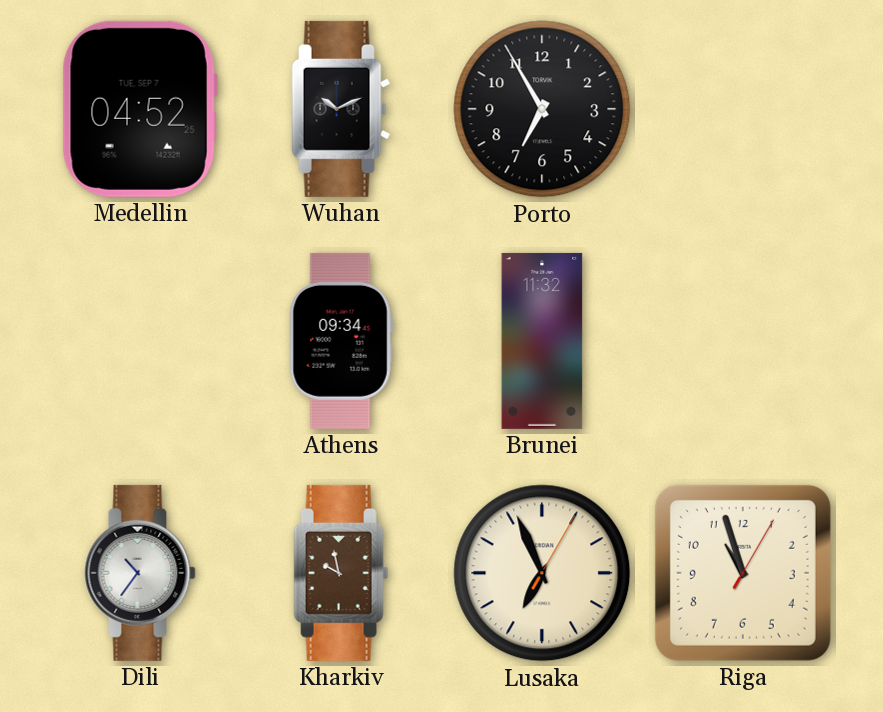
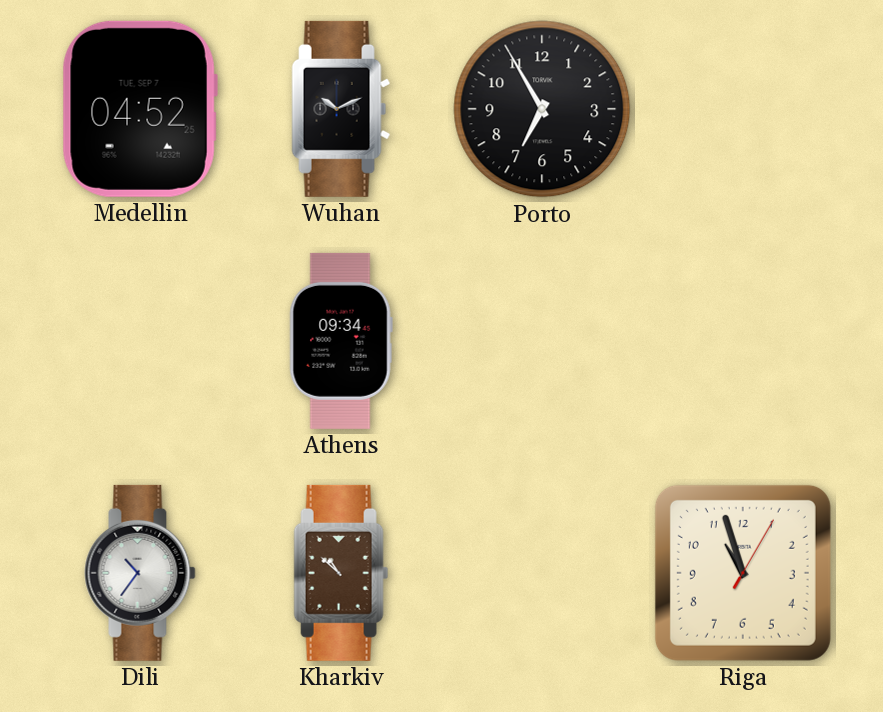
Brunei: 11:32 -> none (542, 341)
Kharkiv: 9:58 -> 10:52 (341, 573)
Lusaka: 6:56 -> none (542, 573)
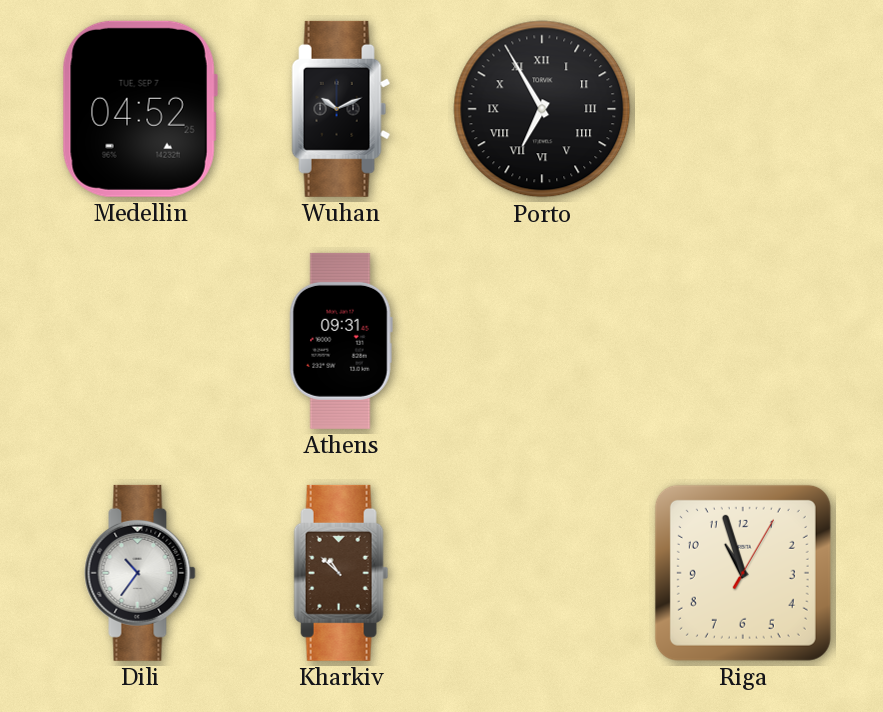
Porto numerals: Arabic -> Roman (542, 109)
Athens: 09:34 -> 09:31 (341, 341)
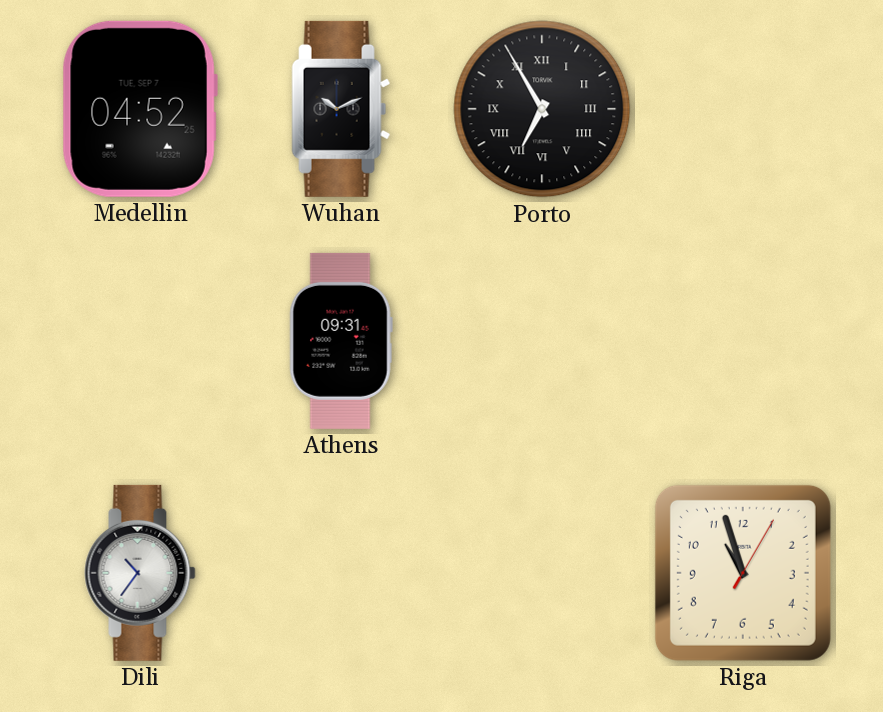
Kharkiv: 10:52 -> none (341, 573)
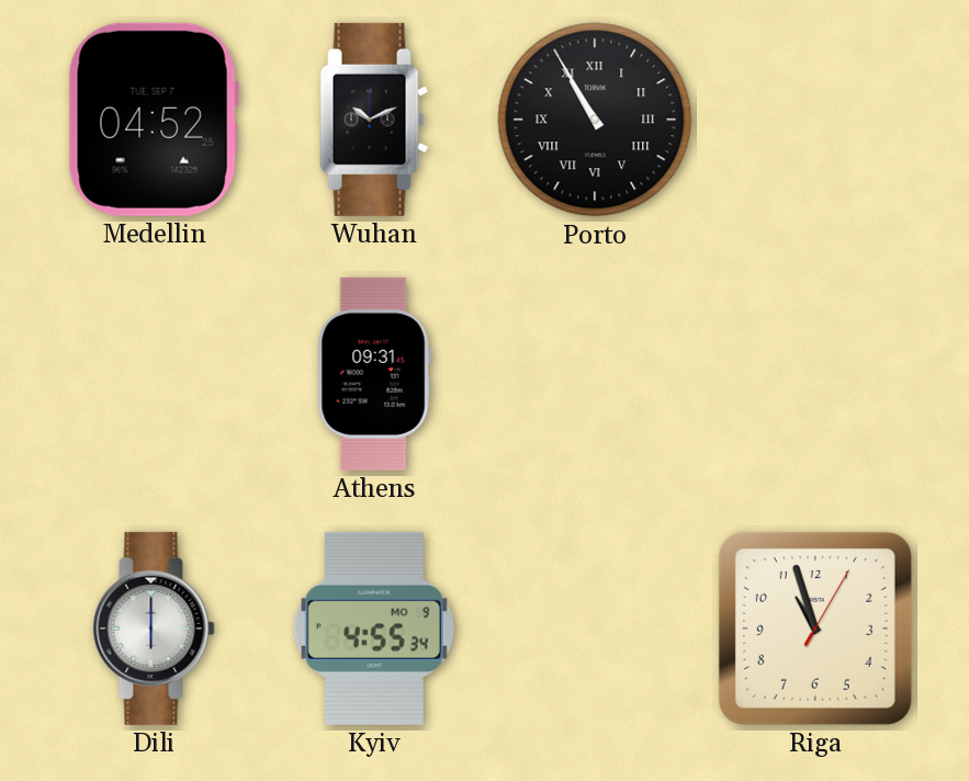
Porto: 6:55 -> 10:55 (595, 120)
Dili: 10:36 -> 6:00 (154, 629)
Kyiv: none -> 4:55 (374, 629)
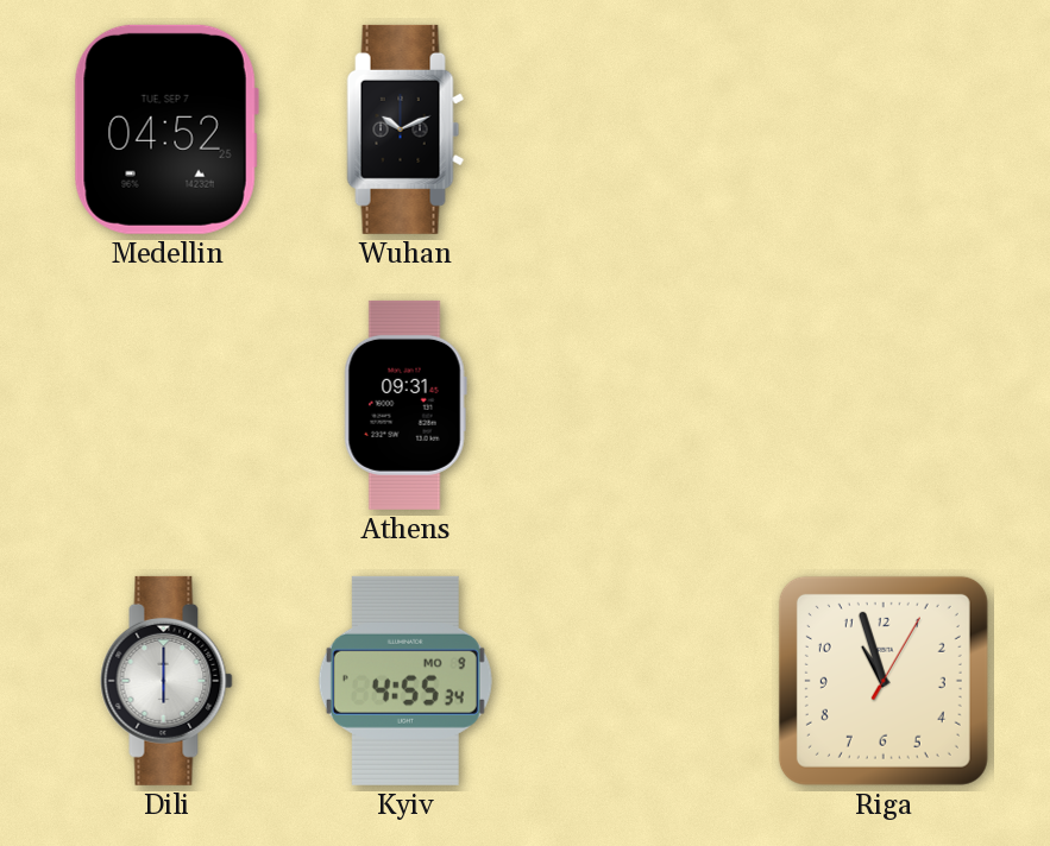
Porto: 10:55 -> none (595, 120)
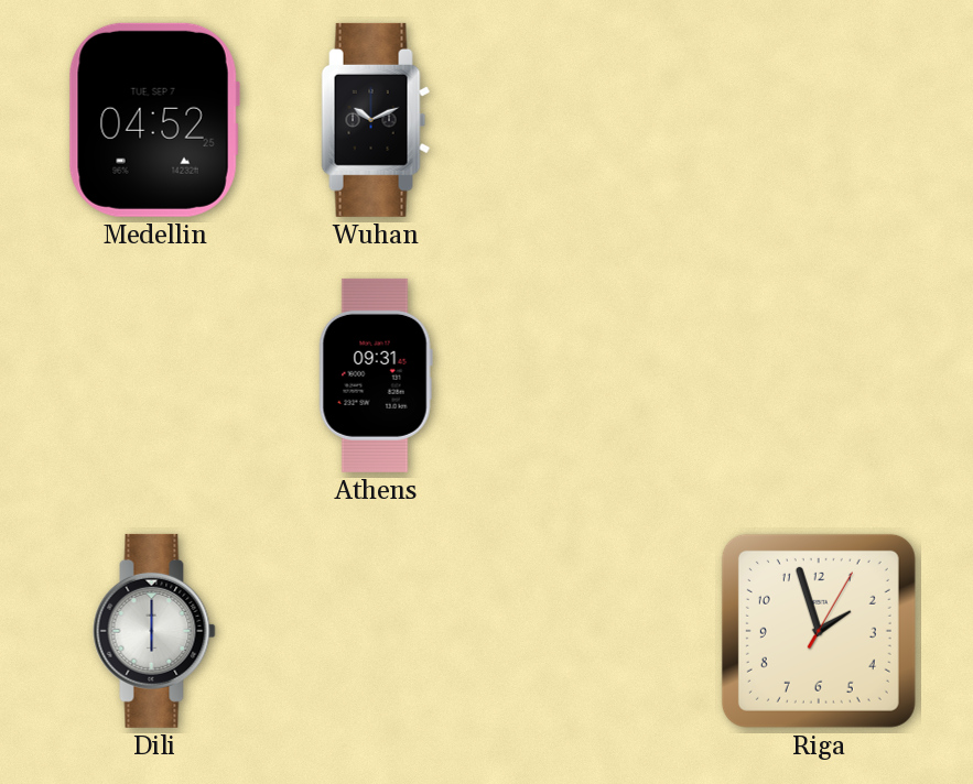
Kyiv: 4:55 -> none (405, 681)
Riga: 10:57 -> 1:57 (819, 631)
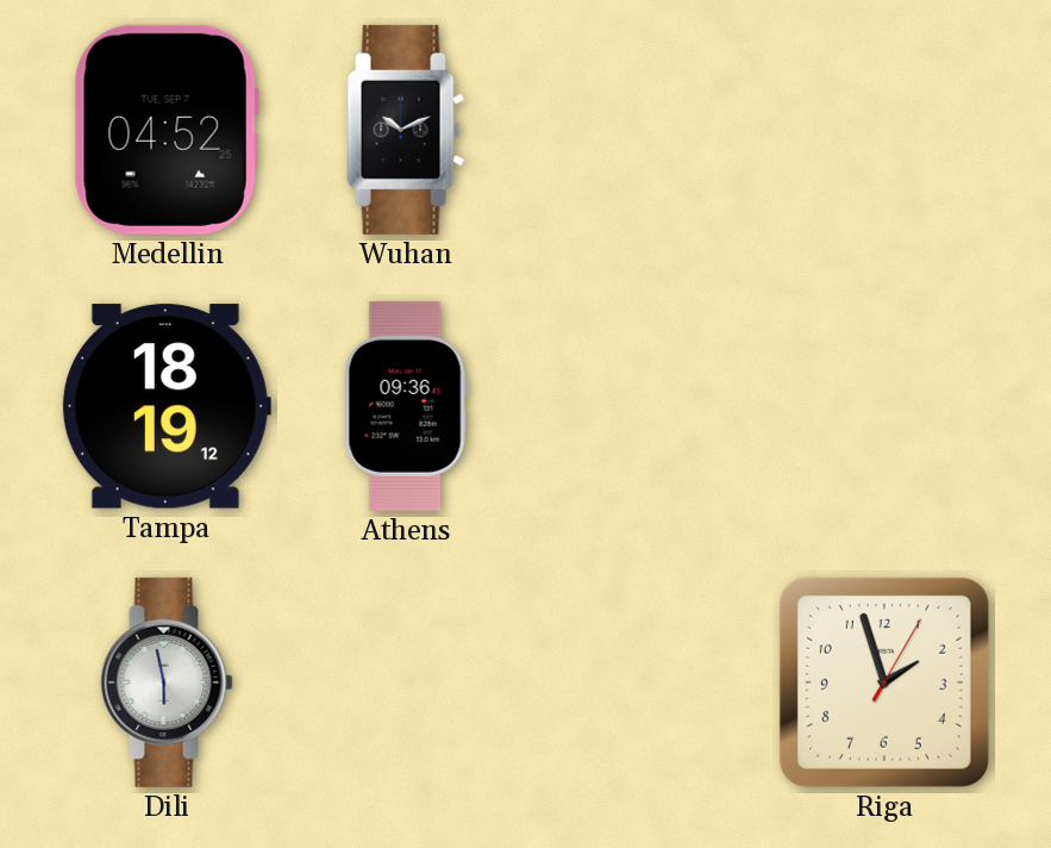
Tampa: none -> 18:19 (167, 406)
Athens: 09:31 -> 09:36 (406, 406)
Dili: 6:00 -> 5:58 (167, 682)
